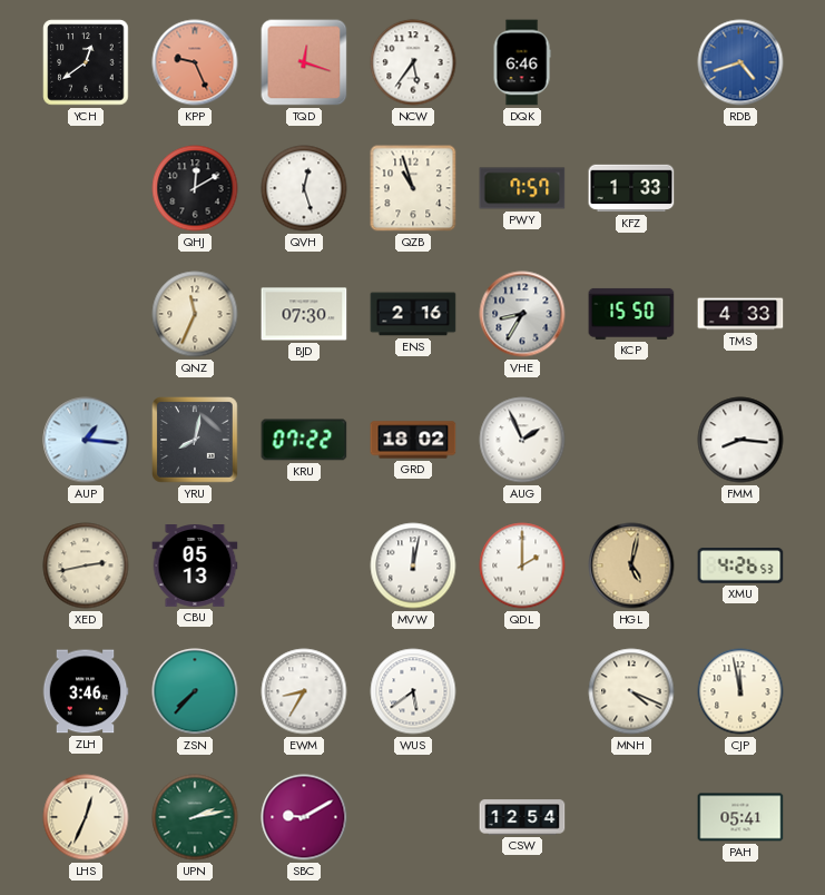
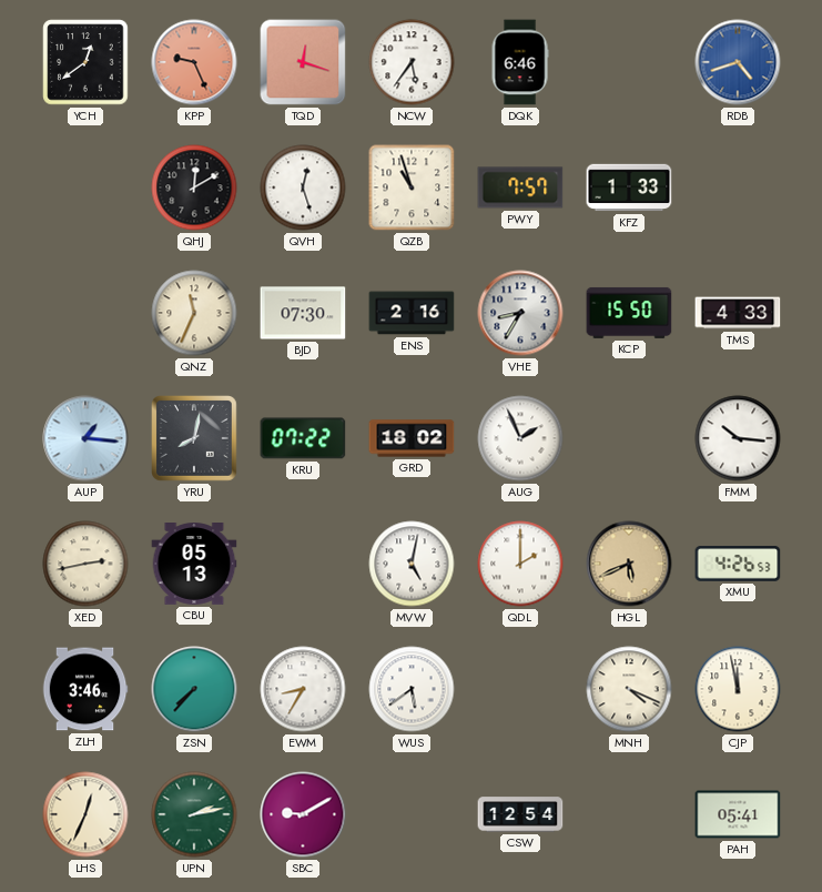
FMM: 8:16 -> 10:16 (738, 438)
MVW: 12:02 -> 5:02 (412, 564)
HGL: 5:02 -> 5:41 (629, 564)
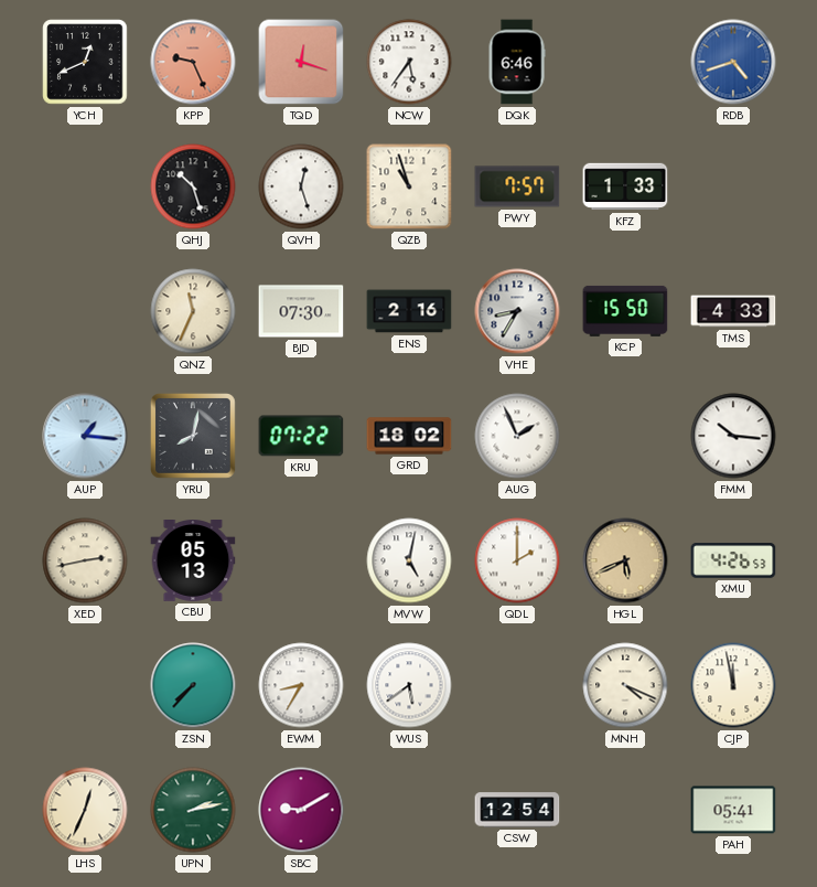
YCH: 12:39 -> 12:41 (85, 62)
QHJ: 12:10 -> 10:27 (193, 186)
ZLH: 3:46 -> none (85, 689)
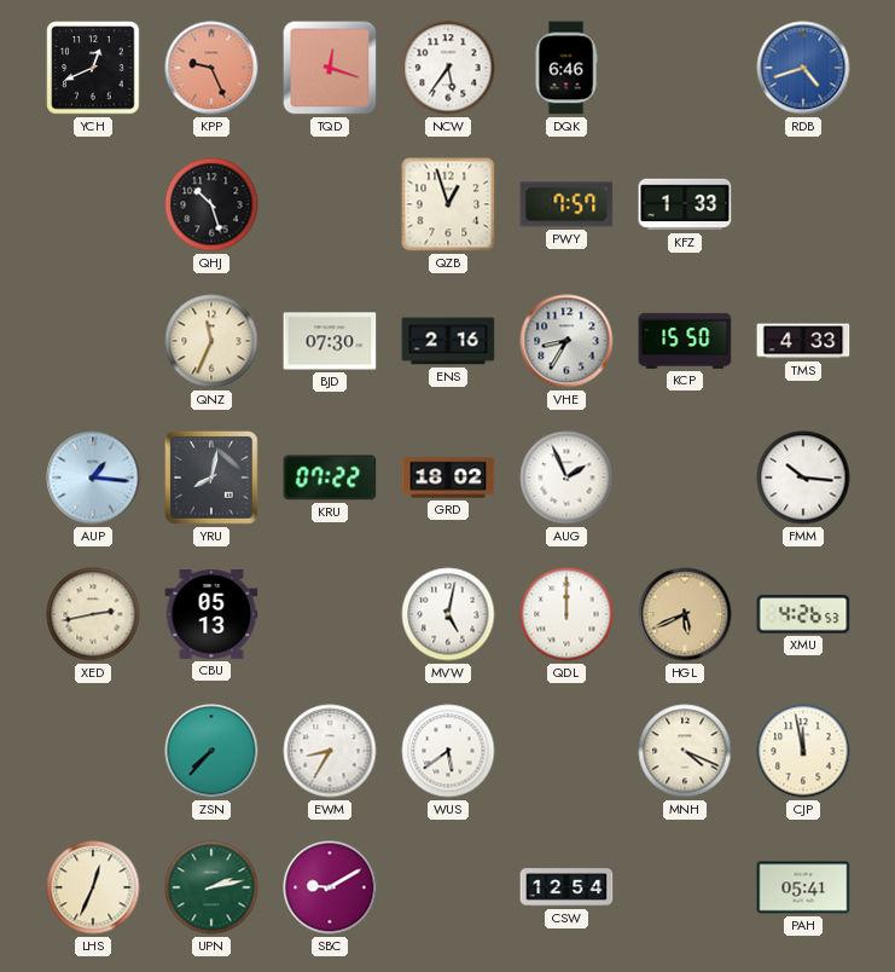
QVH: 12:27 -> none (301, 186)
QZB: 10:57 -> 12:57 (448, 204)
QDL: 2:00 -> 12:00 (566, 614)
